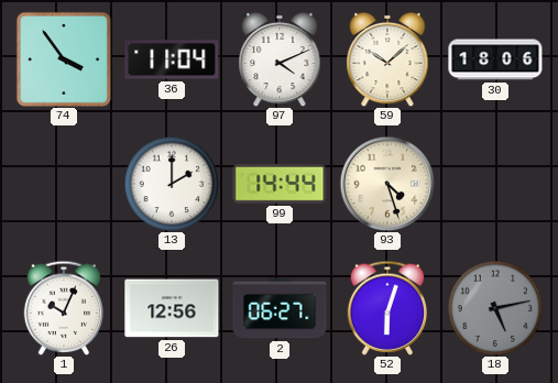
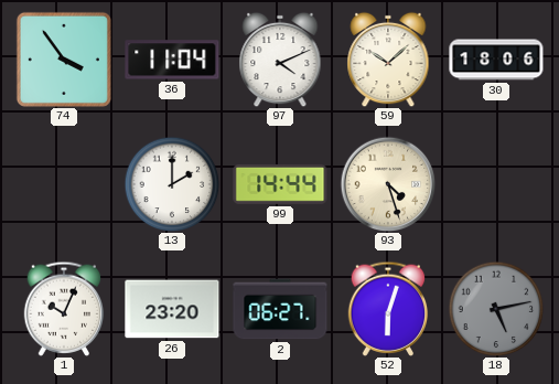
26: 12:56 -> 23:20 (172, 309)
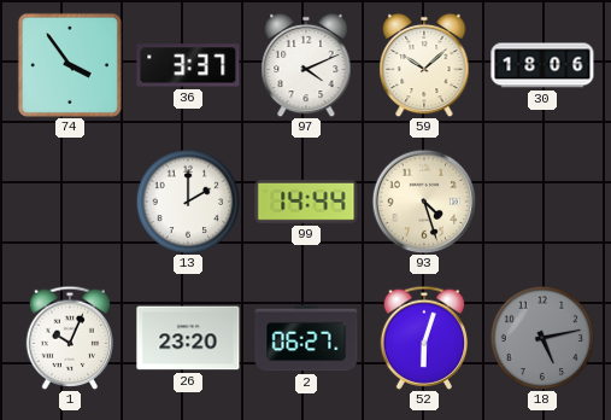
36: 11:04 -> 3:37 (188, 65)
